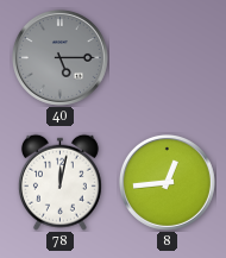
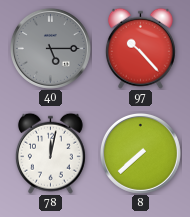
97: none -> 10:23 (140, 48)
8: 12:44 -> 7:38 (140, 153)
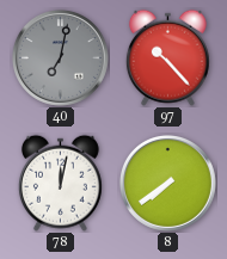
40: 5:15 -> 7:02 (60, 57)
8: 7:38 -> 7:39 (167, 183)
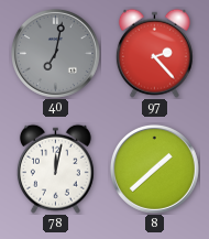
97: 10:23 -> 2:23 (154, 53)
8: 7:39 -> 1:38 (154, 169)
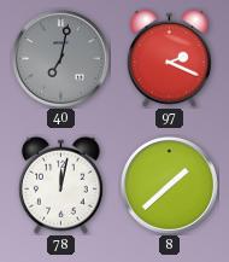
97: 2:23 -> 2:19 (169, 58)
